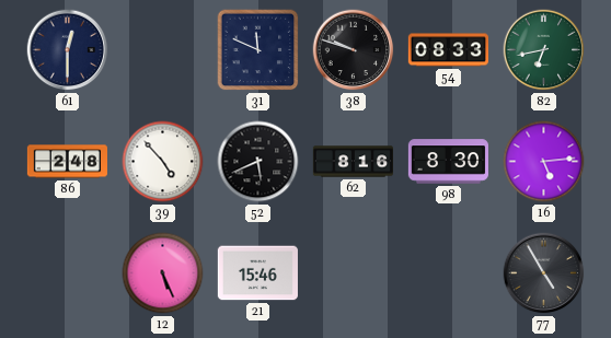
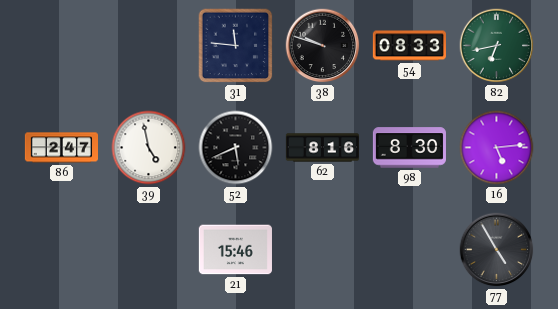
61: 12:30 -> none (68, 50)
31: 11:49 -> 11:46 (236, 46)
86: 2:48 -> 2:47 (61, 148)
39: 4:53 -> 4:58 (149, 148)
12: 5:26 -> none (163, 273)
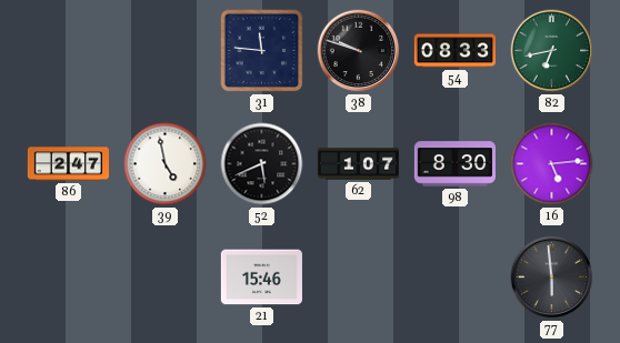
62: 8:16 -> 1:07 (358, 164)
77: 4:55 -> 5:59 (552, 278)
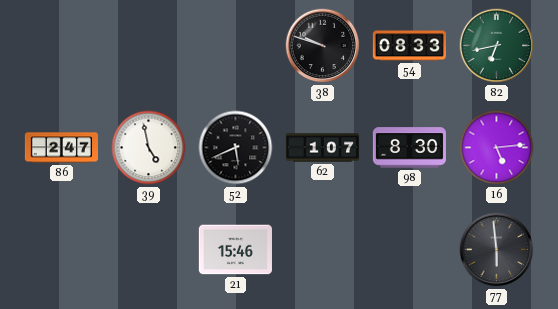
31: 11:46 -> none (262, 51)
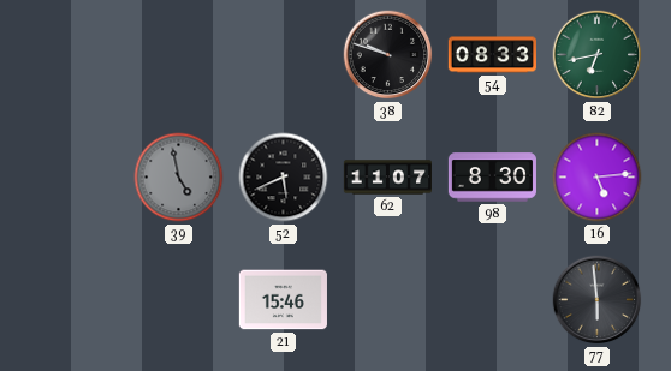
86: 2:47 -> none (61, 148)
39 dial: white -> grey (179, 178)
62: 1:07 -> 11:07 (387, 178)
